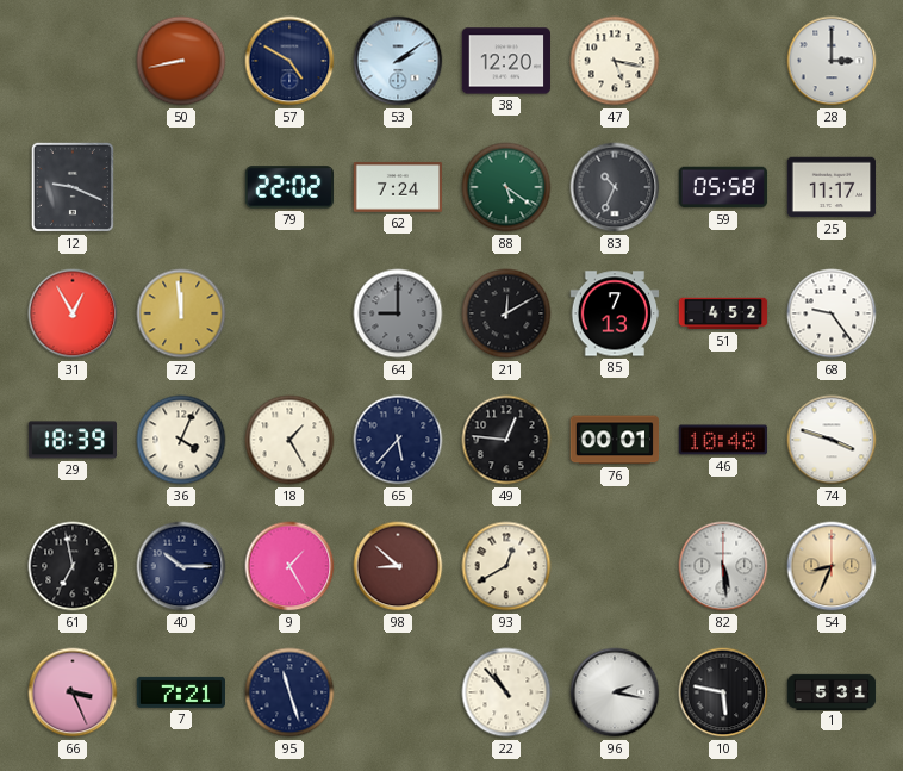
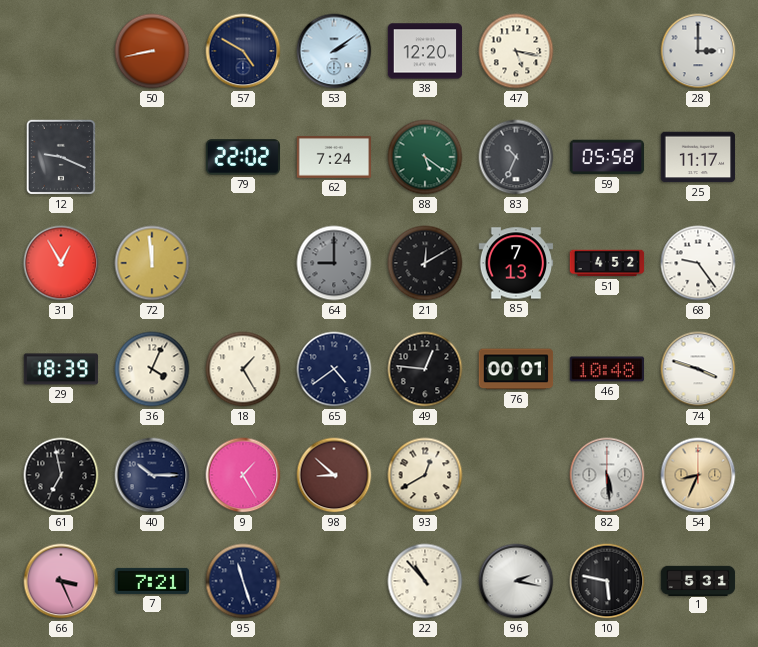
65: 5:37 -> 4:39 (334, 369)
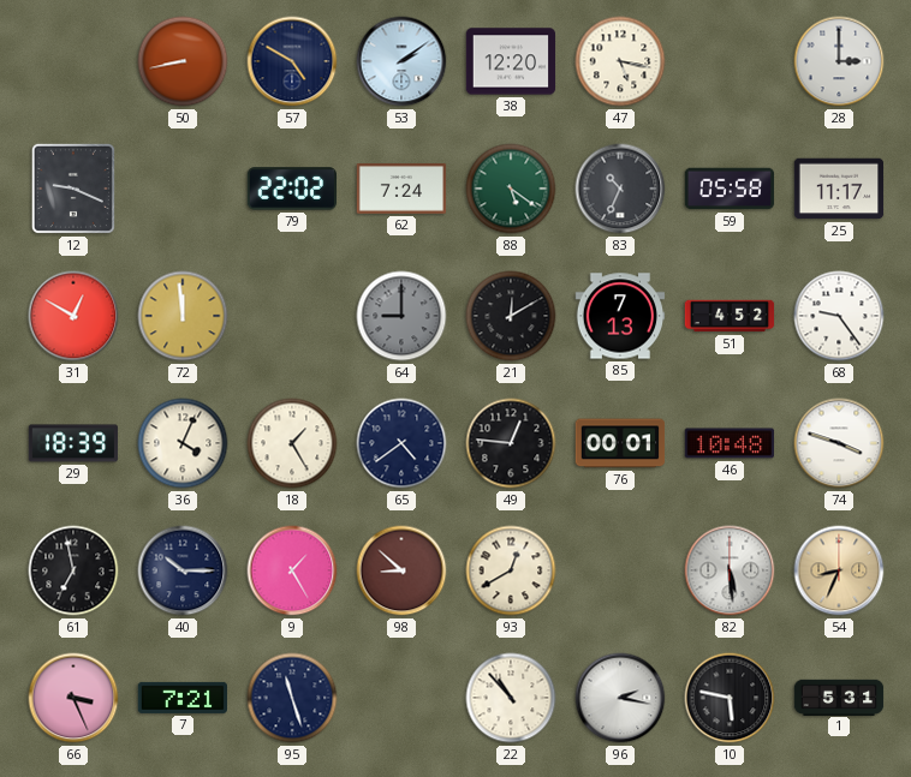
31: 12:55 -> 12:50 (73, 316)
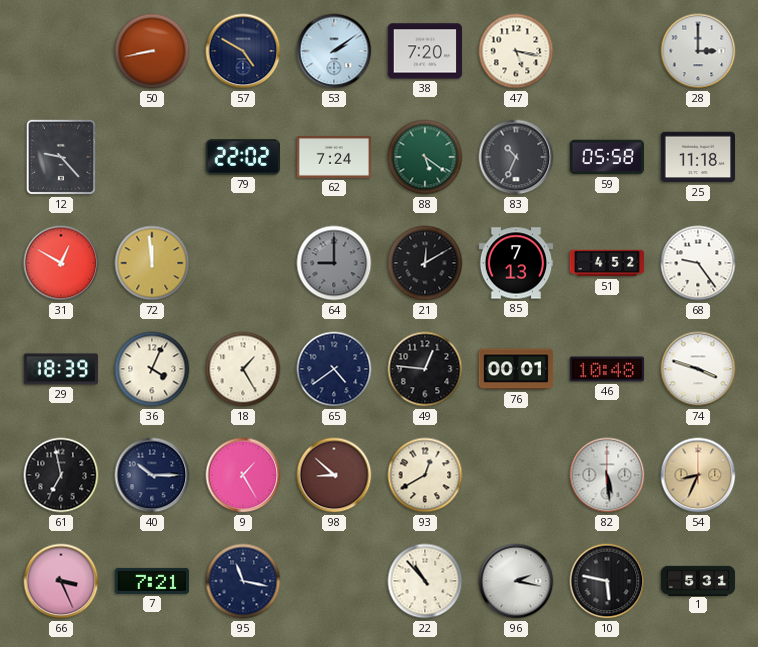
38: 12:20 -> 7:20 (425, 51)
12: 9:19 -> 9:23 (61, 157)
25: 11:17 -> 11:18 (698, 157)
95: 11:27 -> 11:17 (243, 581)
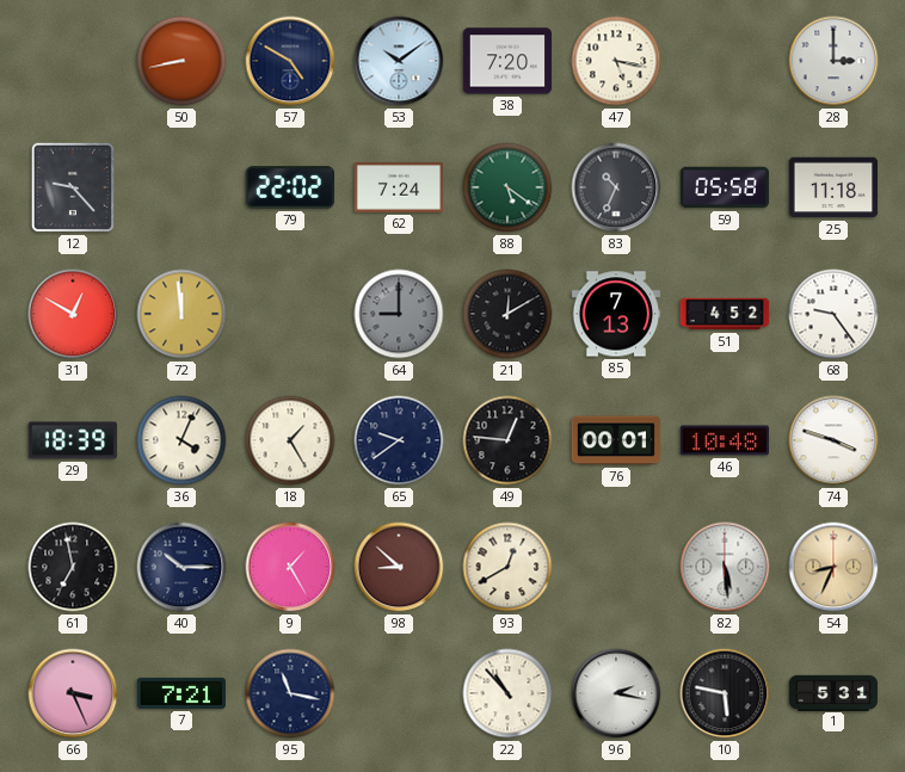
53: 2:09 -> 10:09 (399, 61)
65: 4:39 -> 9:39 (399, 440)
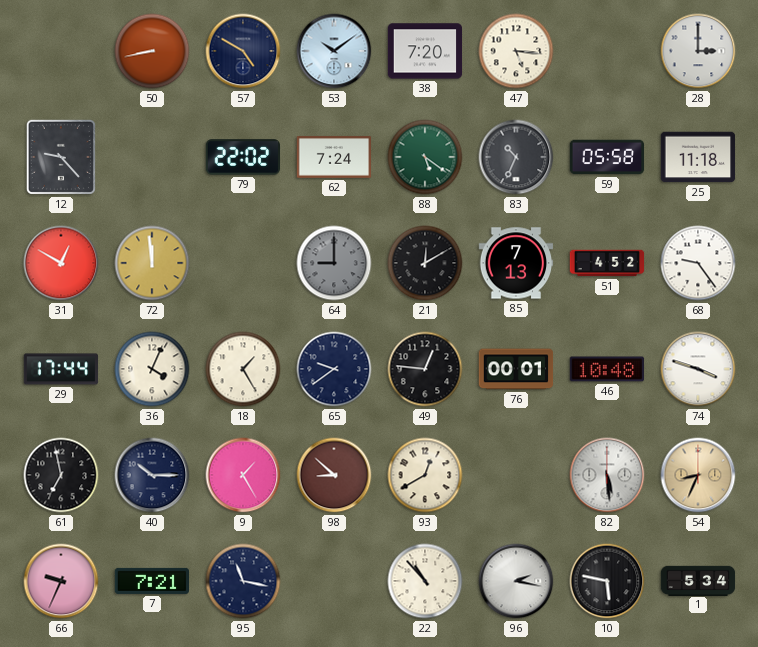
47: 5:17 -> 5:16 (516, 51)
29: 18:39 -> 17:44 (61, 369)
66: 3:26 -> 9:34 (61, 581)
1: 5:31 -> 5:34 (698, 580)
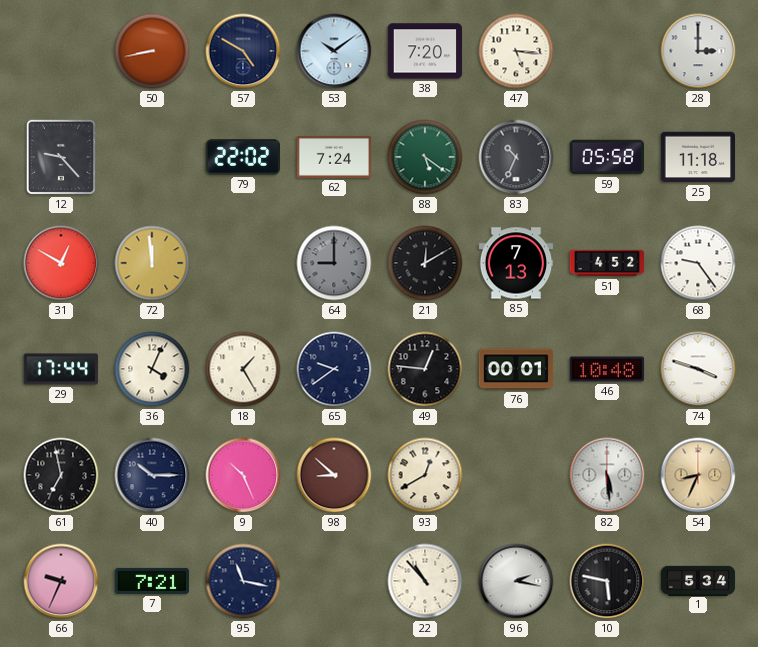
9: 1:25 -> 10:26 (243, 475)
